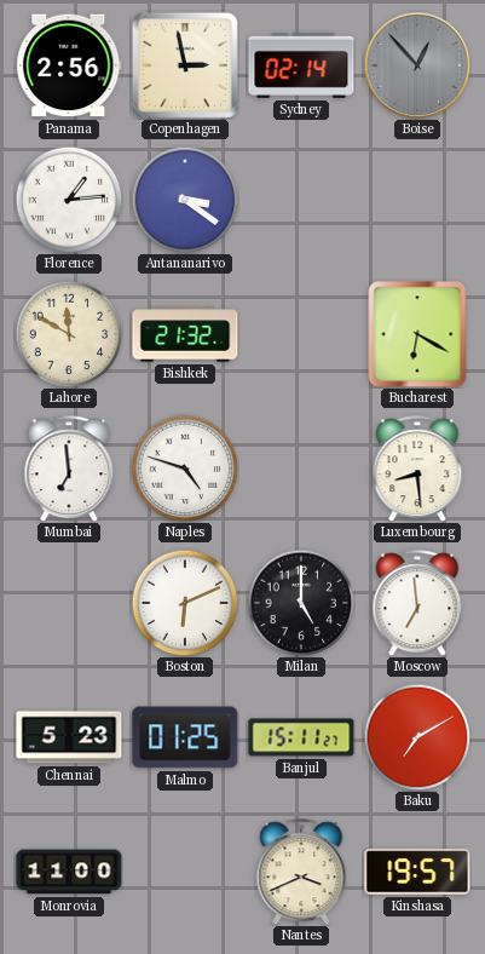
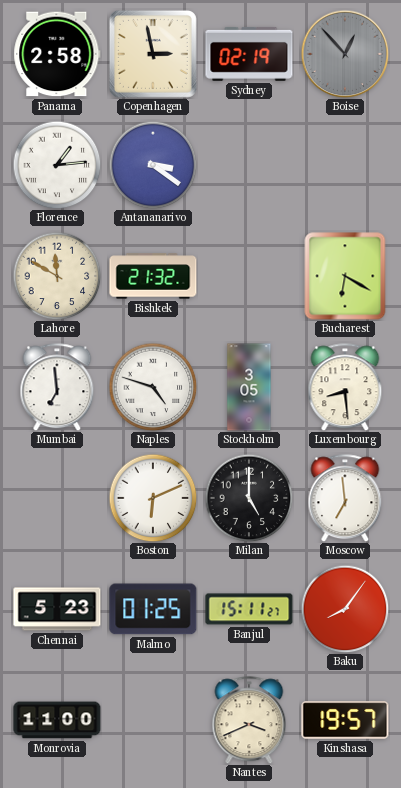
Panama: 2:56 -> 2:58 (57, 54)
Sydney: 02:14 -> 02:19 (249, 54)
Stockholm: none -> 3:05 (249, 387)
Baku: 7:10 -> 8:06 (345, 609)
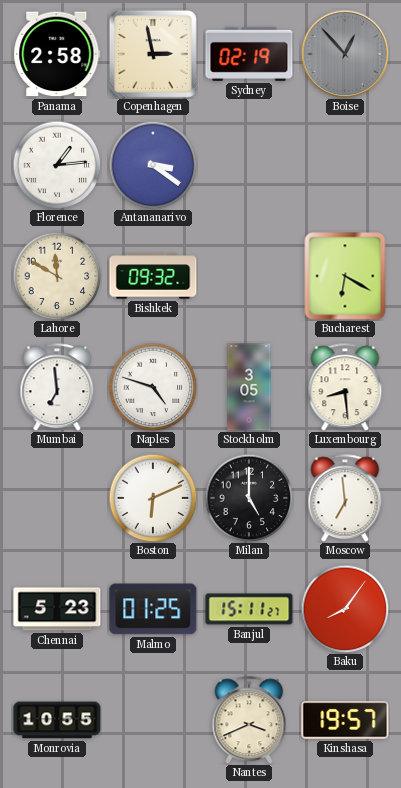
Bishkek: 21:32 -> 09:32 (153, 276)
Monrovia: 11:00 -> 10:55 (57, 720)
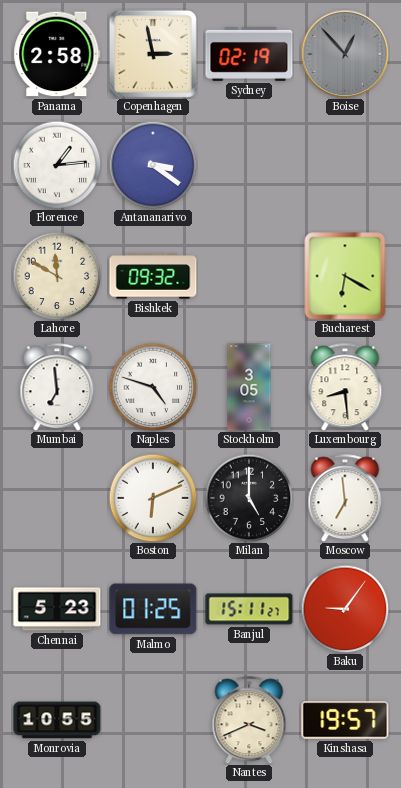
Baku: 8:06 -> 9:06 (345, 609)
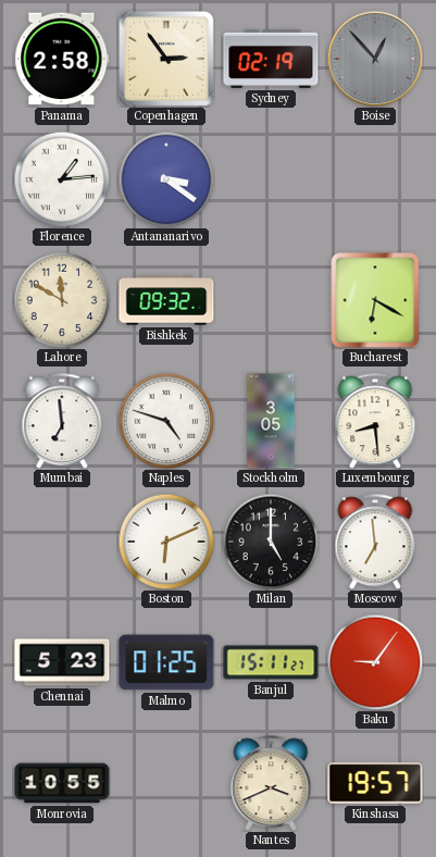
Copenhagen: 2:58 -> 2:54 (166, 59)
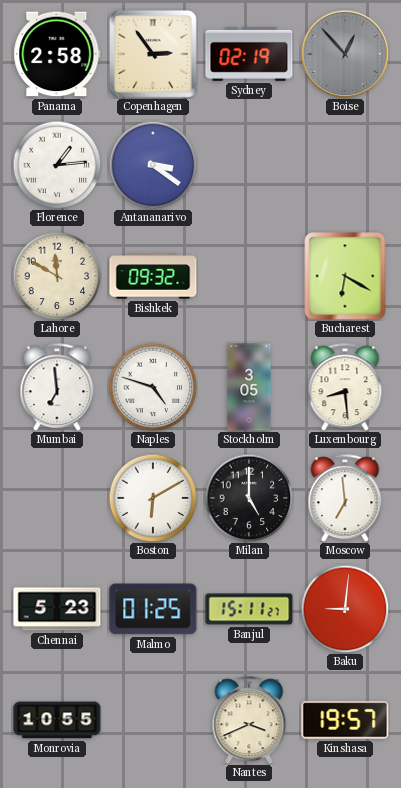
Boston: 6:11 -> 6:10 (153, 498)
Baku: 9:06 -> 9:01 (345, 609)
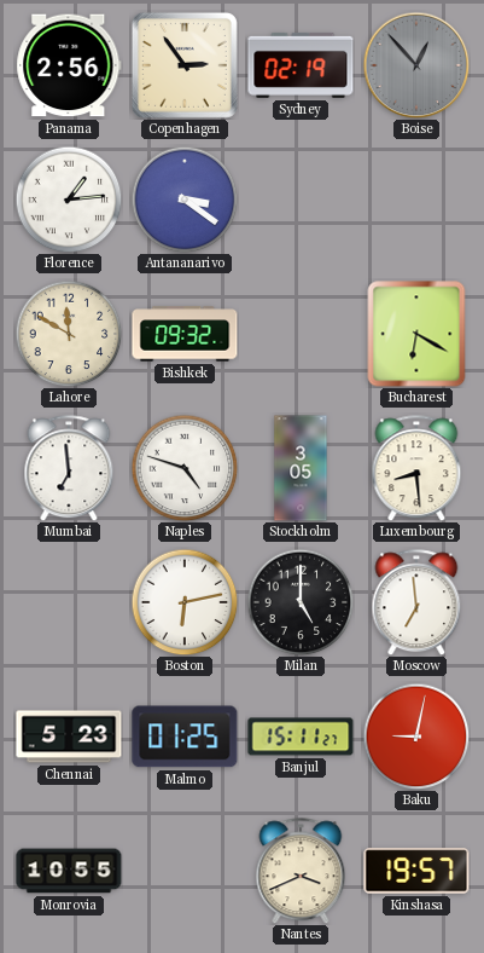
Panama: 2:58 -> 2:56 (69, 65)
Boston: 6:10 -> 6:13 (185, 602)
Baku: 9:01 -> 9:02 (416, 737)
